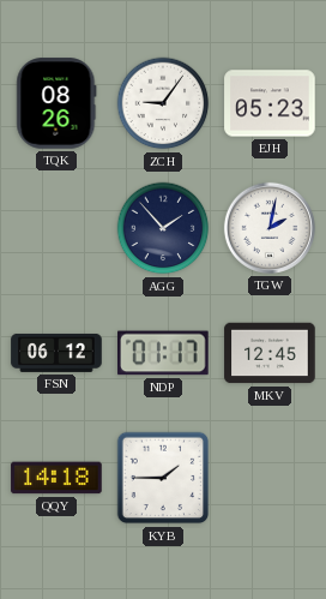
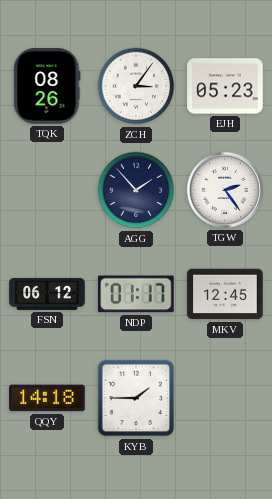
ZCH: 9:06 -> 3:06 (136, 86)
TGW: 2:02 -> 2:24 (225, 190)
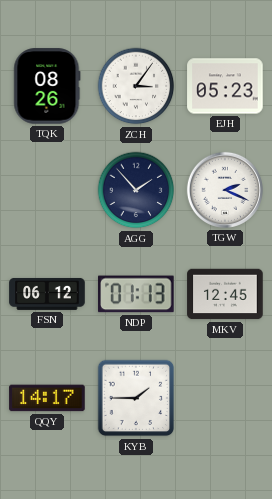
TGW: 2:24 -> 2:19 (225, 190)
NDP: 01:17 -> 01:13 (136, 294)
QQY: 14:18 -> 14:17 (47, 398)
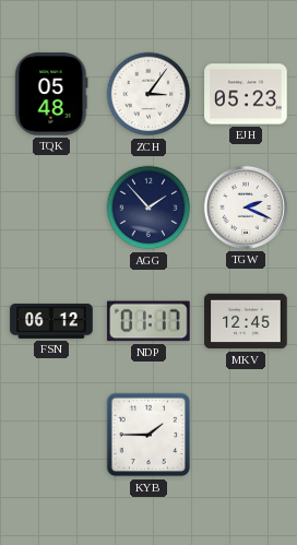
TQK: 08:26 -> 05:48 (51, 94)
NDP: 01:13 -> 01:17 (148, 321)
QQY: 14:17 -> none (47, 398)
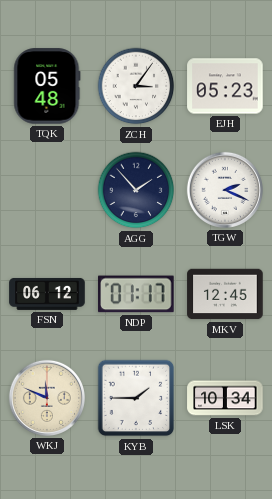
WKJ: none -> 11:49 (47, 398)
LSK: none -> 10:34 (225, 398)
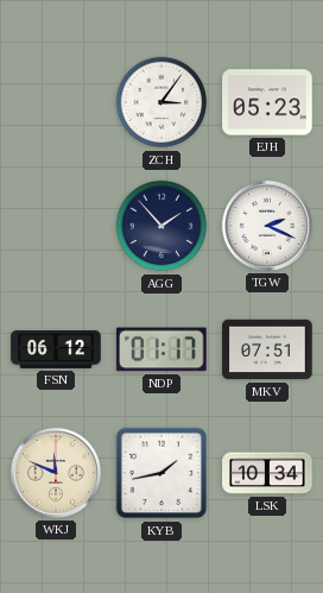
TQK: 05:48 -> none (47, 86)
MKV: 12:45 -> 07:51 (267, 349)
KYB: 1:45 -> 1:43 (161, 473)
